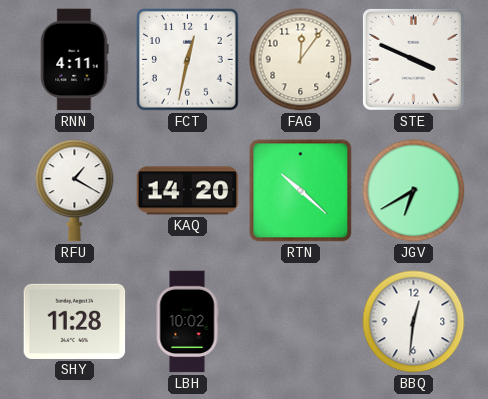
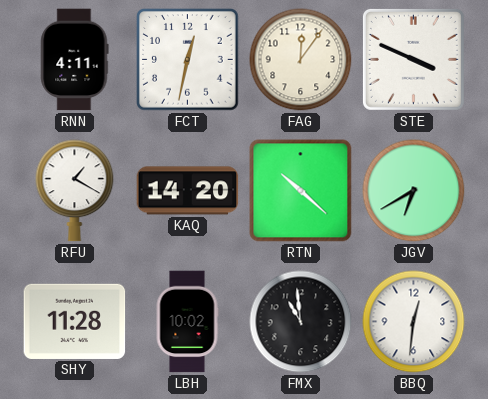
FMX: none -> 10:59 (301, 322)
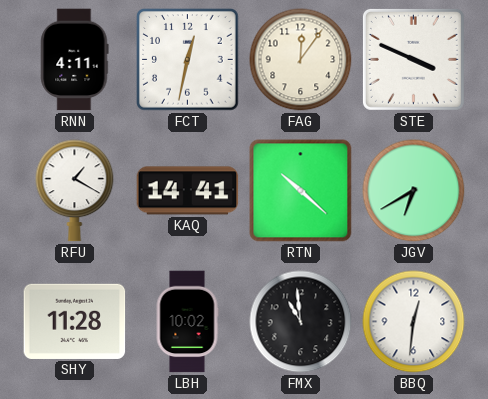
KAQ: 14:20 -> 14:41 (188, 191)
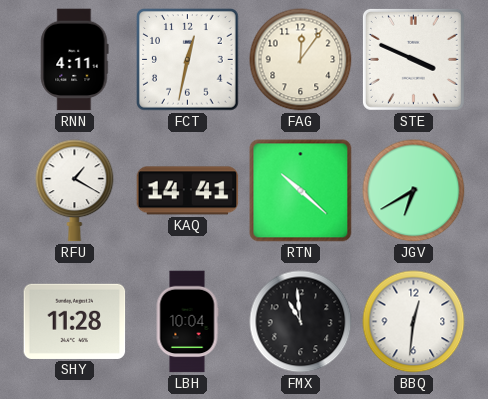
LBH: 10:02 -> 10:04 (187, 322)
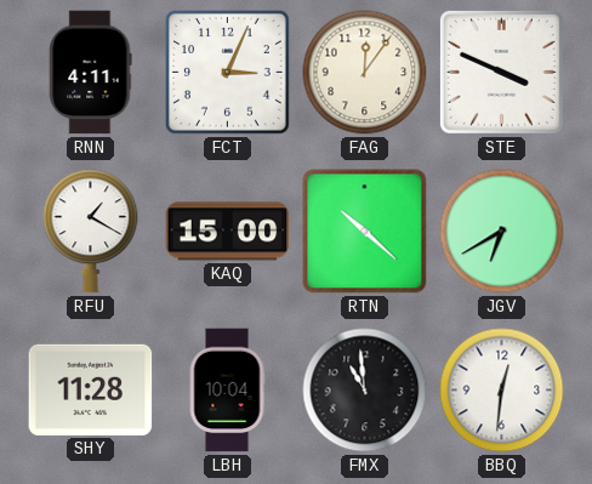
FCT: 12:32 -> 3:04 (228, 73)
KAQ: 14:41 -> 15:00 (228, 232)
